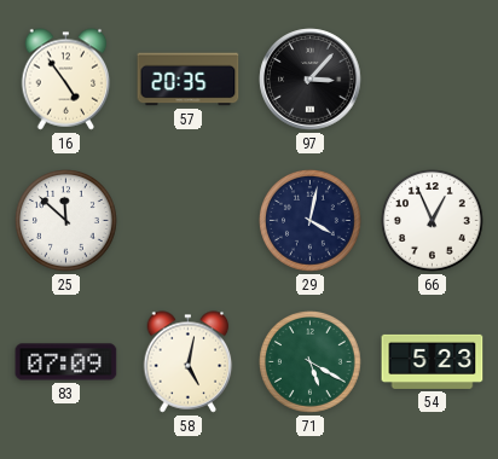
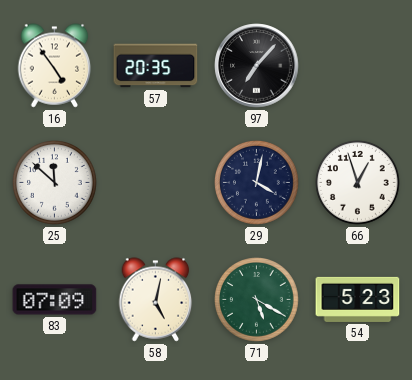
97: 3:07 -> 7:07 (257, 66)
66: 12:56 -> 12:57 (358, 183)
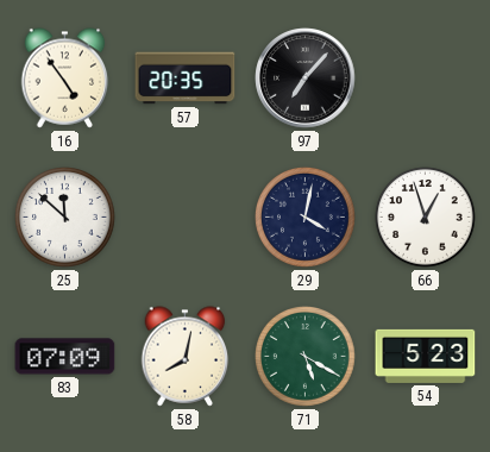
58: 5:02 -> 8:02 (186, 357)
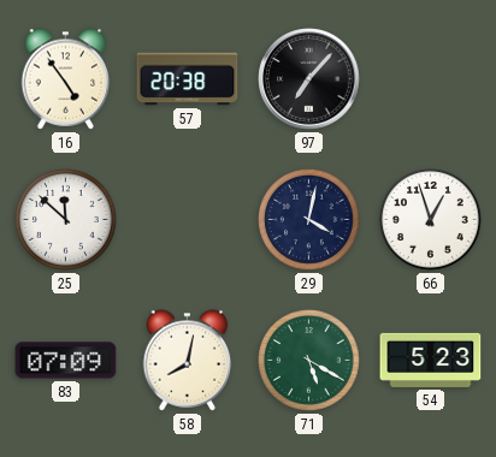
57: 20:35 -> 20:38 (188, 79)
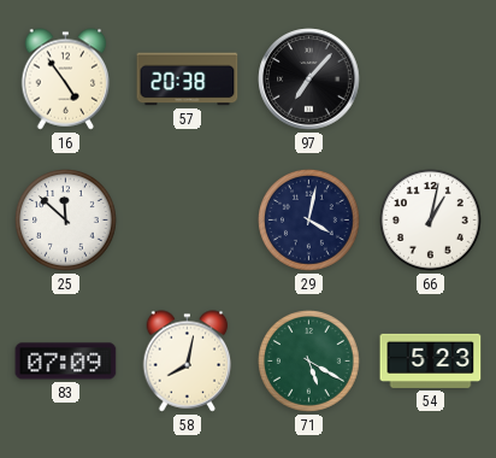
66: 12:57 -> 1:02 (431, 221)
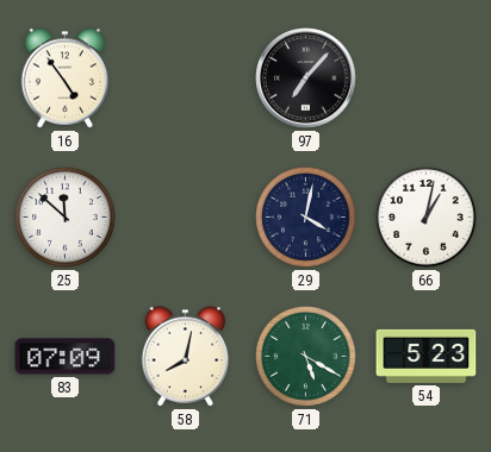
57: 20:38 -> none (188, 80)
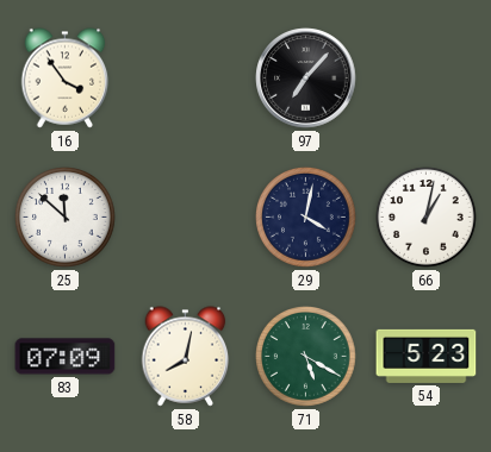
16: 4:54 -> 3:54 (66, 79)
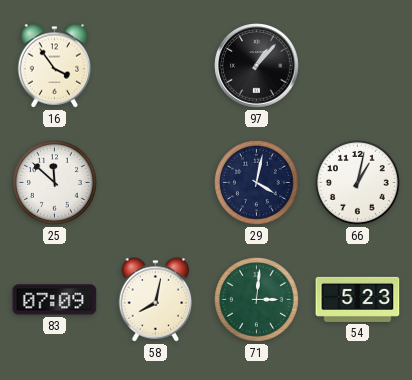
97: 7:07 -> 1:07 (257, 66)
71: 5:20 -> 3:01 (257, 300)
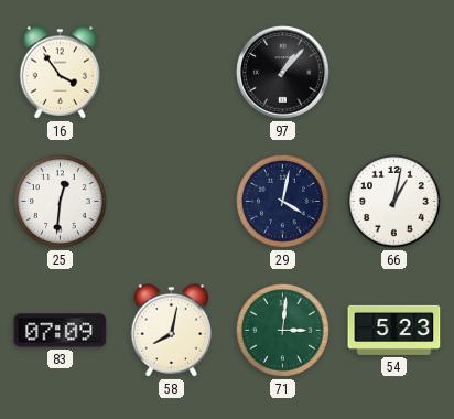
25: 11:52 -> 12:31 (61, 202)
